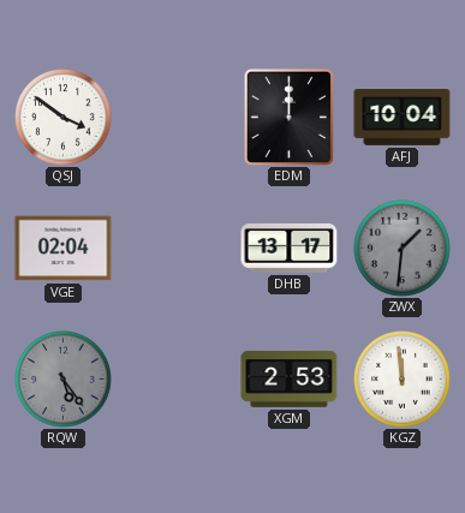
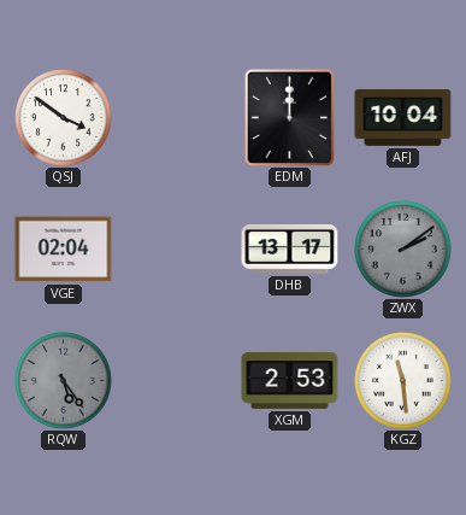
ZWX: 1:31 -> 2:09 (403, 250)
KGZ: 11:59 -> 11:29 (403, 381)
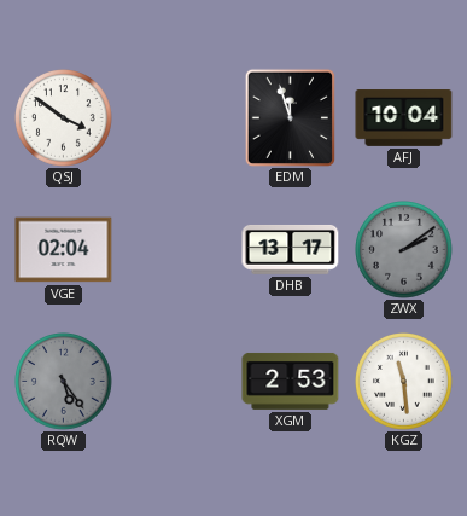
EDM: 12:00 -> 11:57 (290, 117)
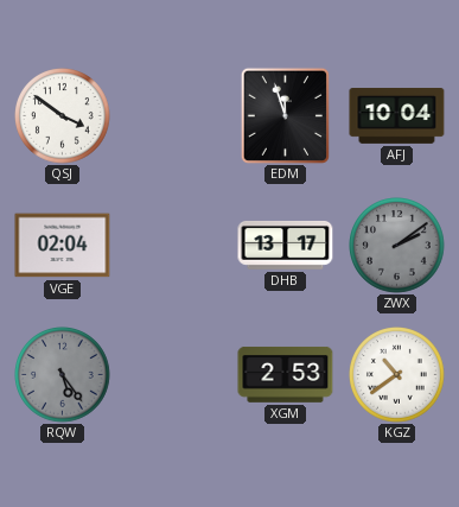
KGZ: 11:29 -> 10:39 (397, 375)
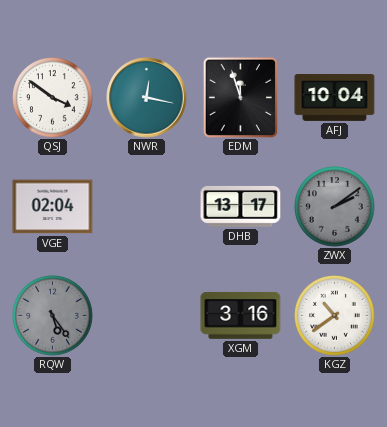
NWR: none -> 12:17 (147, 98)
XGM: 2:53 -> 3:16 (241, 315)
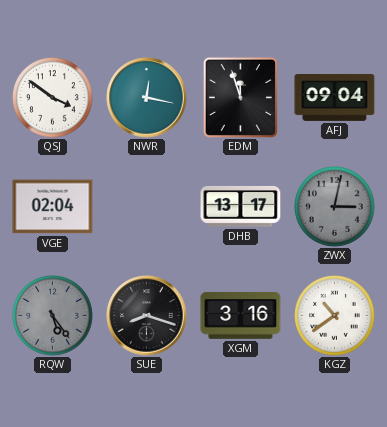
AFJ: 10:04 -> 09:04 (335, 98)
ZWX: 2:09 -> 3:02 (335, 207)
SUE: none -> 8:18 (147, 316)
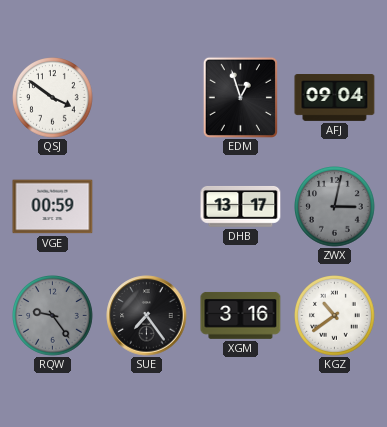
NWR: 12:17 -> none (147, 98)
EDM: 11:57 -> 12:57 (240, 97)
VGE: 02:04 -> 00:59 (53, 207)
RQW: 5:24 -> 9:24 (53, 316)
SUE: 8:18 -> 7:24 (147, 316)
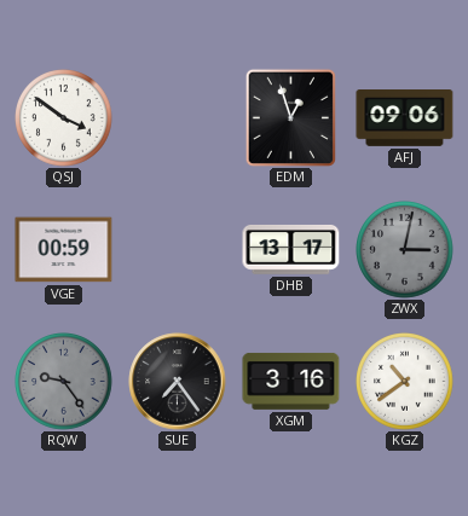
AFJ: 09:04 -> 09:06 (405, 118)
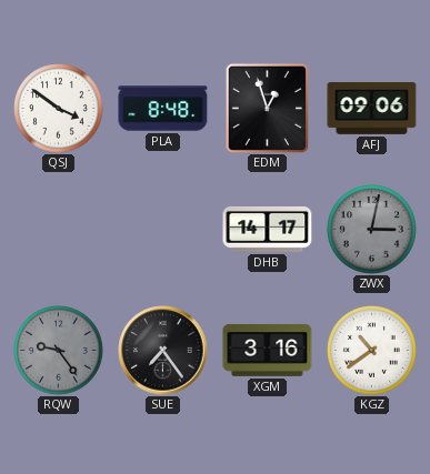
PLA: none -> 8:48 (163, 109)
VGE: 00:59 -> none (64, 250)
DHB: 13:17 -> 14:17 (268, 229)
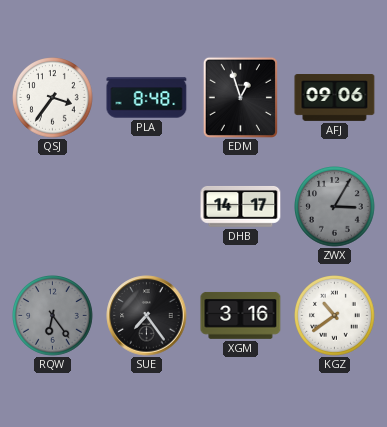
QSJ: 3:51 -> 3:36 (53, 98)
ZWX: 3:02 -> 3:05 (335, 207)
RQW: 9:24 -> 6:24 (53, 316)
